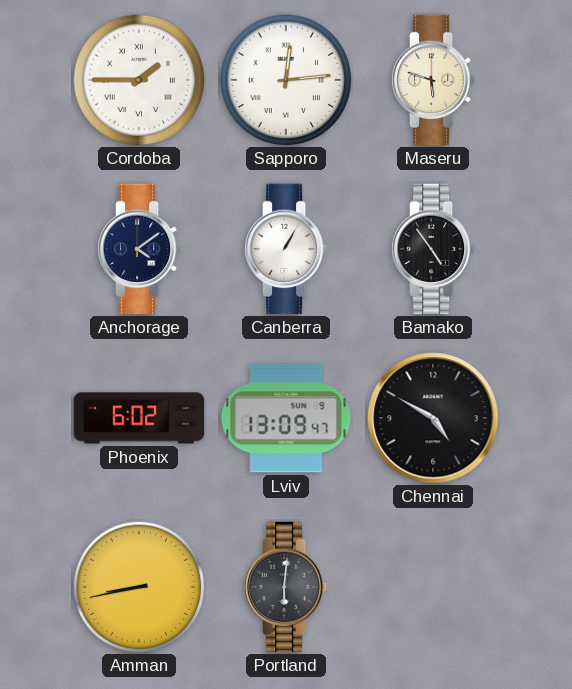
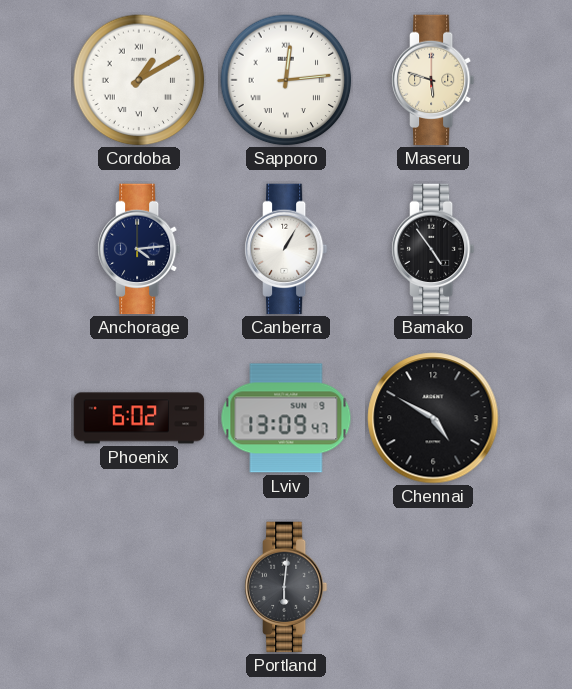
Cordoba: 1:45 -> 1:10 (139, 80)
Anchorage: 4:09 -> 4:14 (139, 249)
Amman: 8:43 -> none (139, 587)
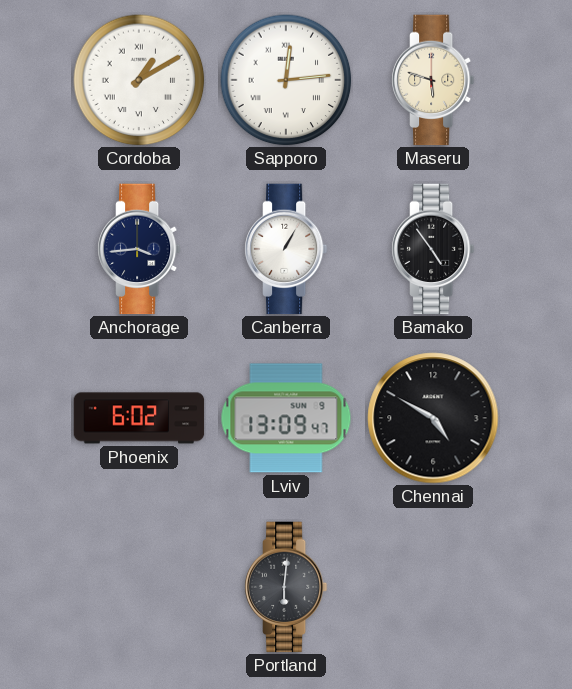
Anchorage: 4:14 -> 3:44 (139, 249)
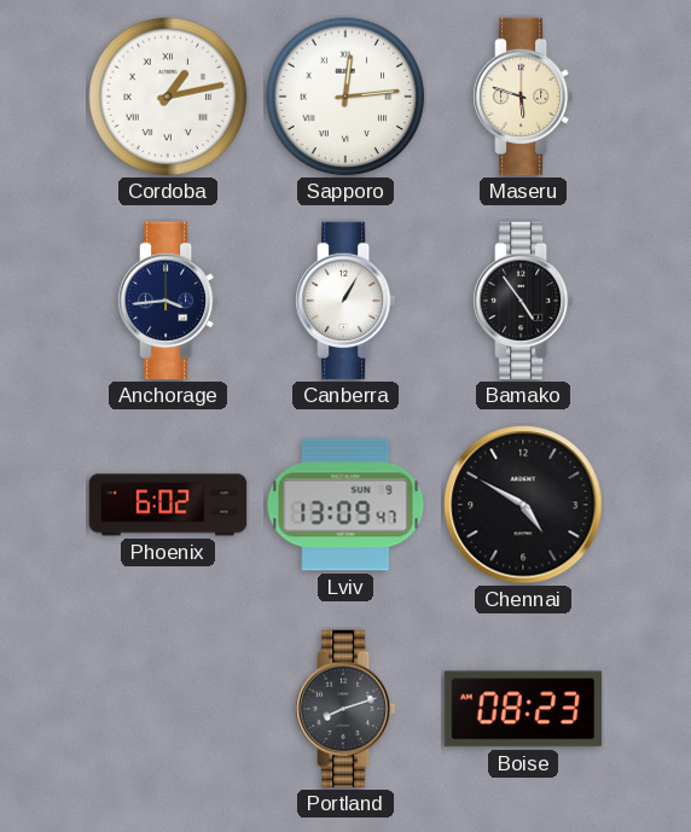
Cordoba: 1:10 -> 1:13 (168, 97)
Portland: 6:01 -> 8:12 (345, 709)
Boise: none -> 08:23 (523, 709)
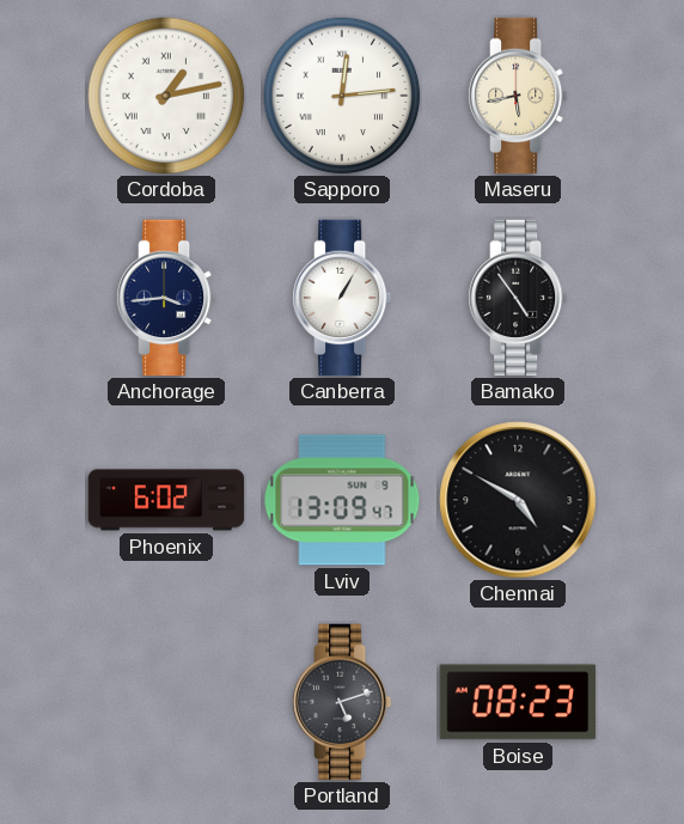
Maseru: 5:48 -> 5:43 (518, 96)
Portland: 8:12 -> 5:12 (342, 702)
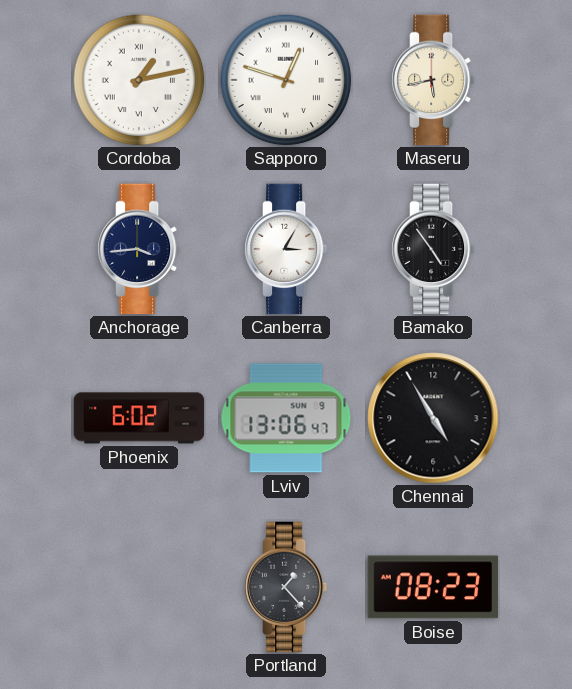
Sapporo: 12:14 -> 12:48 (286, 80)
Canberra: 1:05 -> 3:05 (286, 249)
Lviv: 13:09 -> 13:06 (286, 418)
Chennai: 4:50 -> 4:55 (433, 418)
Portland: 5:12 -> 1:23 (286, 587)
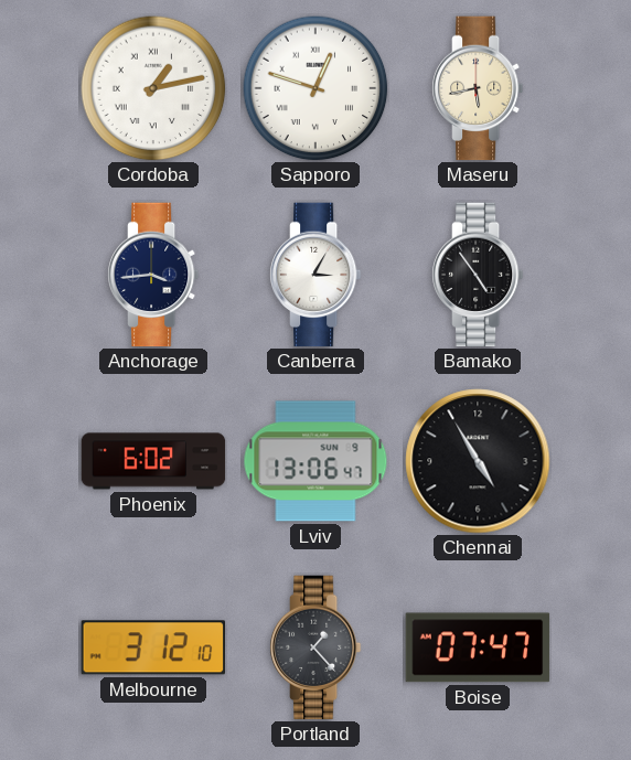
Melbourne: none -> 3:12 (152, 647)
Boise: 08:23 -> 07:47 (478, 647)
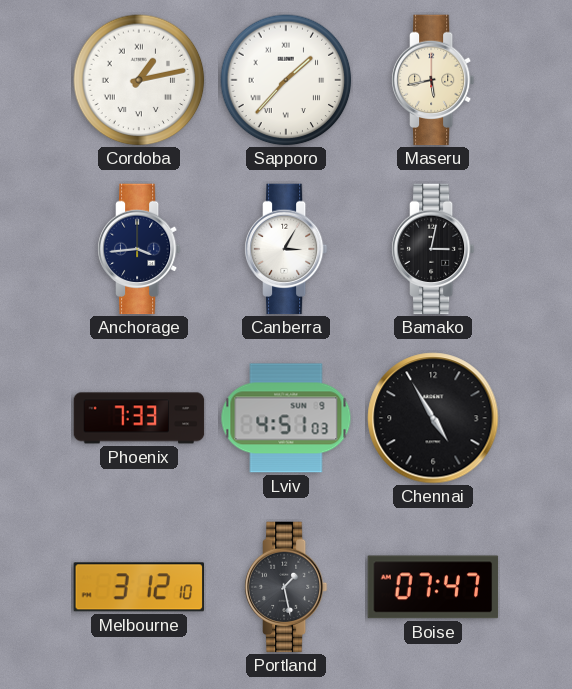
Sapporo: 12:48 -> 1:37 (286, 80)
Bamako: 4:54 -> 3:02 (433, 249)
Phoenix: 6:02 -> 7:33 (139, 418)
Lviv: 13:06 -> 4:51 (286, 418)
Portland: 1:23 -> 1:28 (286, 587)
